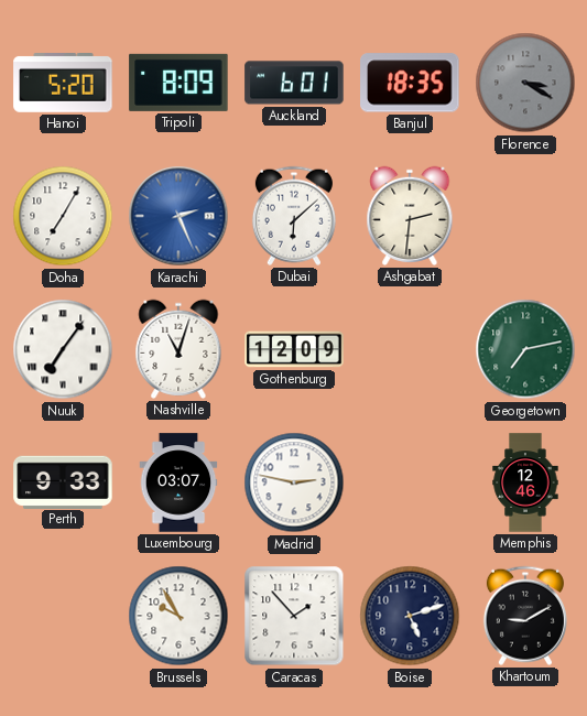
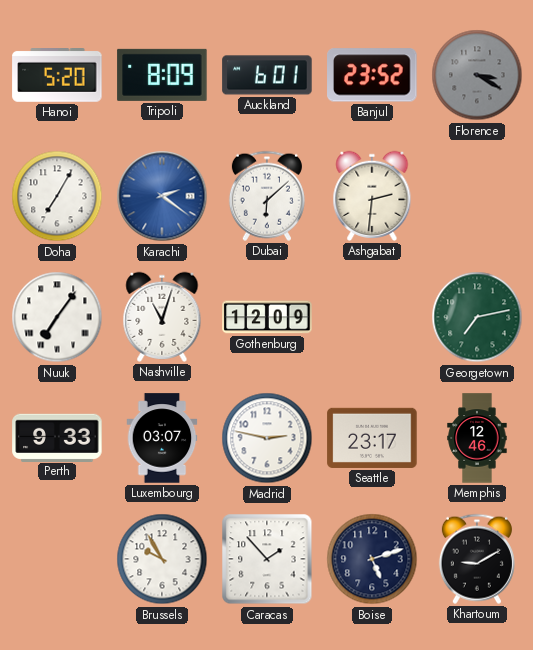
Banjul: 18:35 -> 23:52 (372, 75)
Karachi: 2:26 -> 2:21 (162, 196)
Seattle: none -> 23:17 (372, 438)
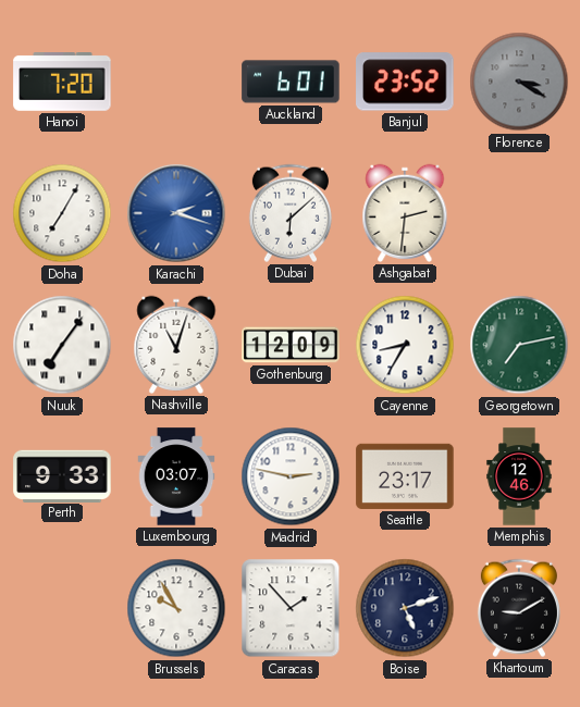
Hanoi: 5:20 -> 7:20 (62, 83)
Tripoli: 8:09 -> none (162, 75)
Karachi: 2:21 -> 2:18 (176, 213)
Cayenne: none -> 8:35 (405, 345)
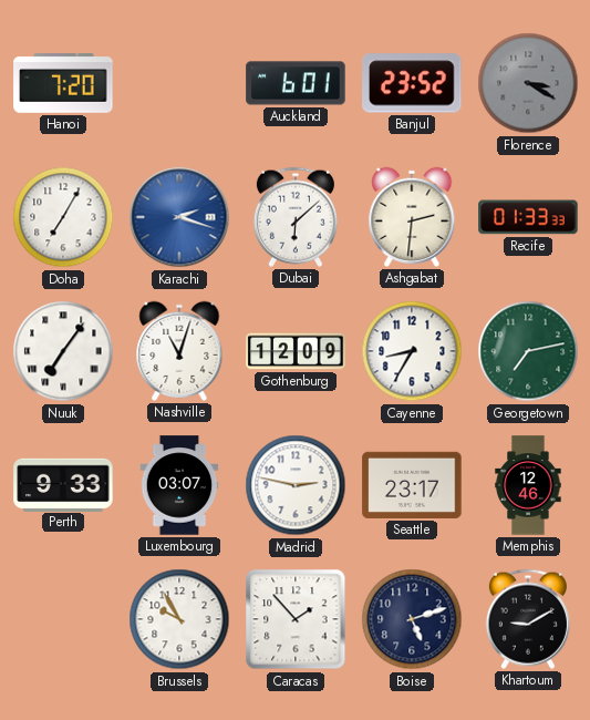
Recife: none -> 01:33 (528, 217)
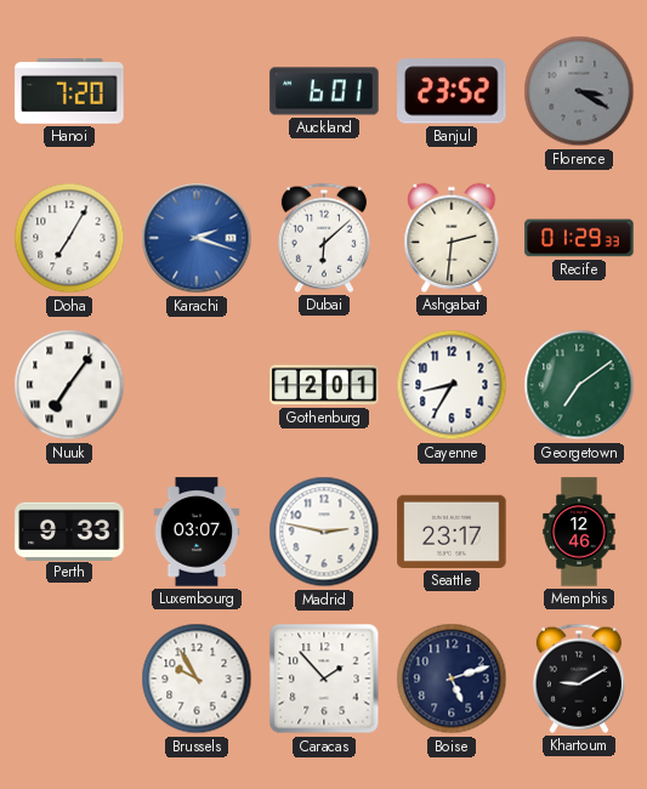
Recife: 01:33 -> 01:29 (579, 238)
Nashville: 11:03 -> none (179, 351)
Gothenburg: 12:09 -> 12:01 (324, 385)
Georgetown: 7:13 -> 7:09 (579, 385)
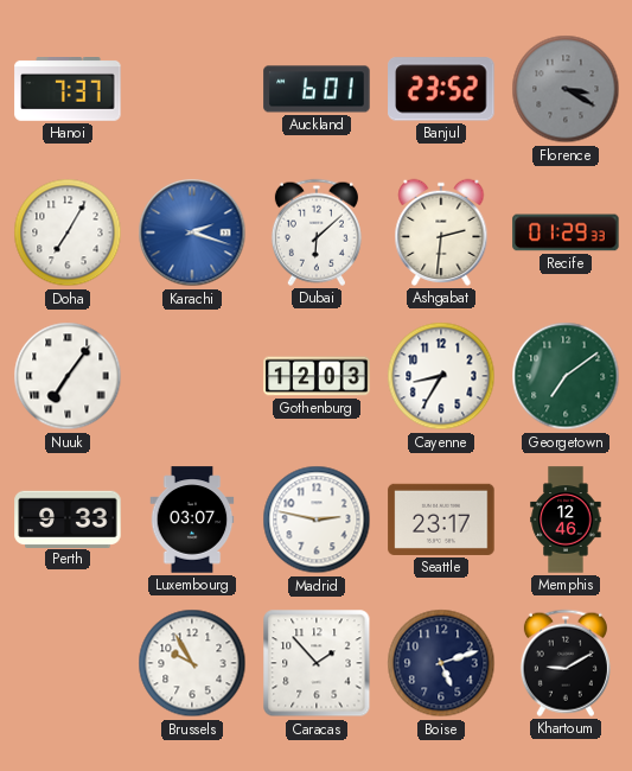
Hanoi: 7:20 -> 7:37 (68, 90)
Gothenburg: 12:01 -> 12:03 (317, 376)
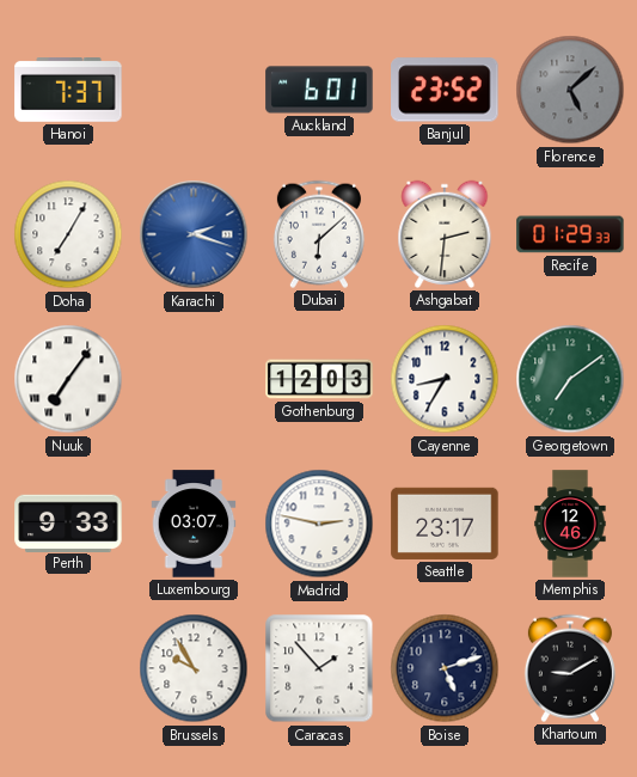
Florence: 3:20 -> 5:08 (570, 90)
